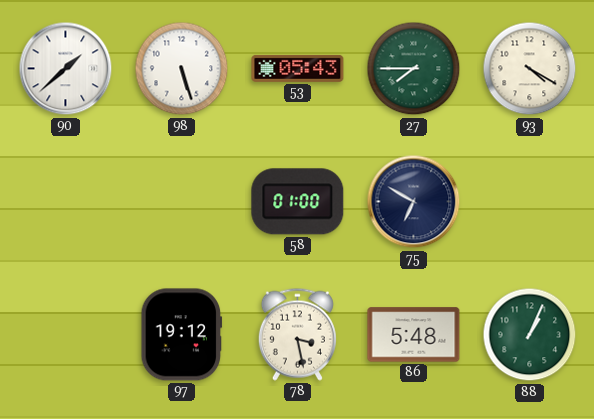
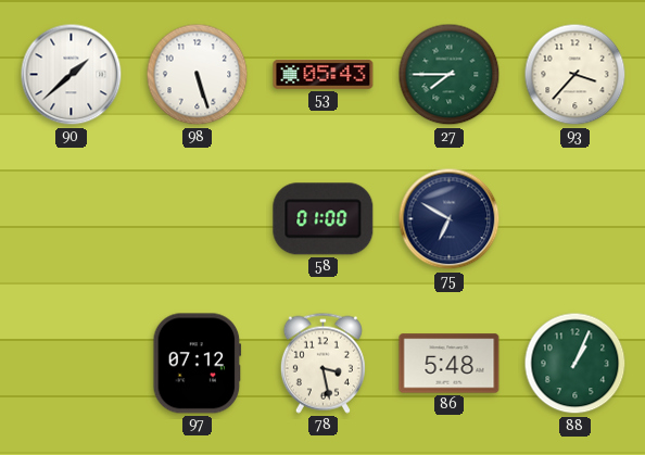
93: 4:20 -> 3:37 (576, 75)
97: 19:12 -> 07:12 (198, 364)
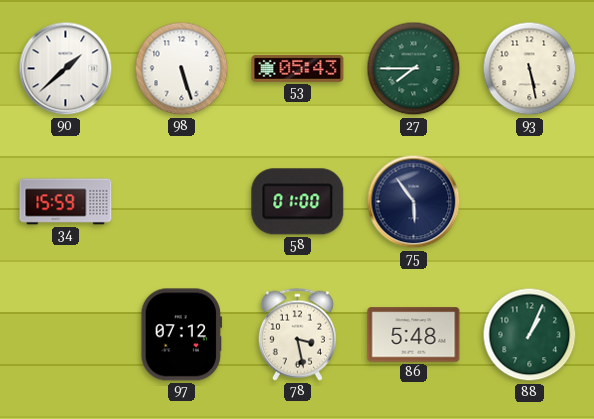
93: 3:37 -> 5:28 (530, 69)
34: none -> 15:59 (66, 202)
75: 6:50 -> 5:54 (414, 202)
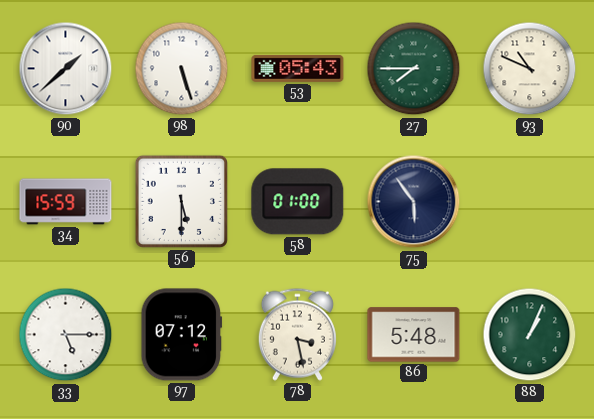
93: 5:28 -> 10:49 (530, 69)
56: none -> 5:30 (181, 201)
33: none -> 5:15 (66, 335)
